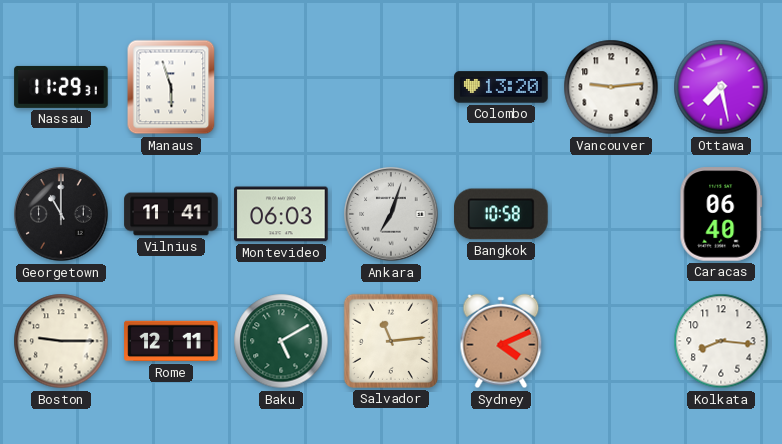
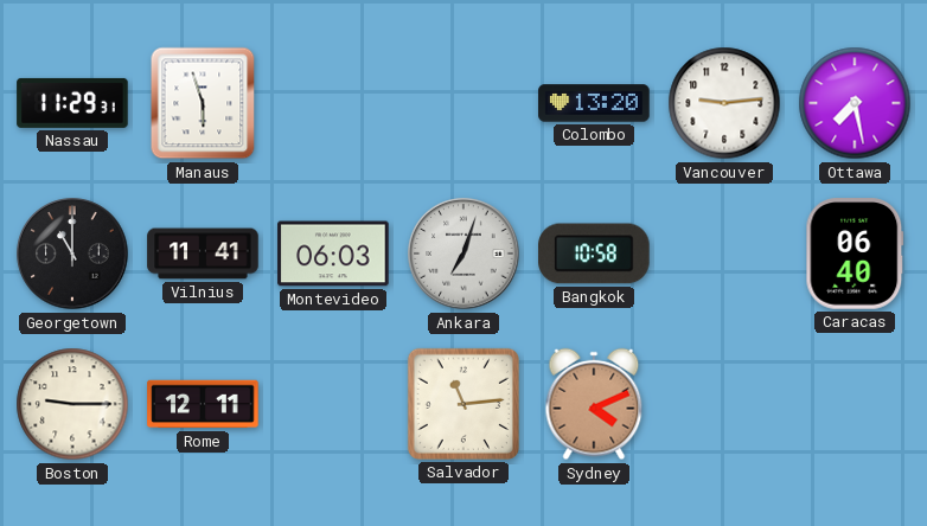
Baku: 5:10 -> none (281, 341)
Kolkata: 8:16 -> none (721, 341)
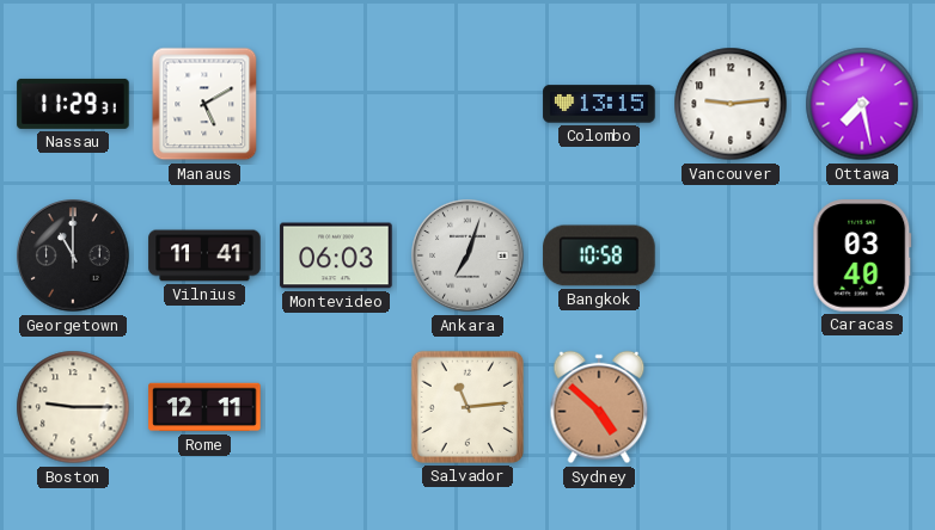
Manaus: 5:57 -> 5:10 (204, 104)
Colombo: 13:20 -> 13:15 (599, 104)
Caracas: 06:40 -> 03:40 (862, 255)
Sydney: 4:11 -> 4:52 (599, 407)
